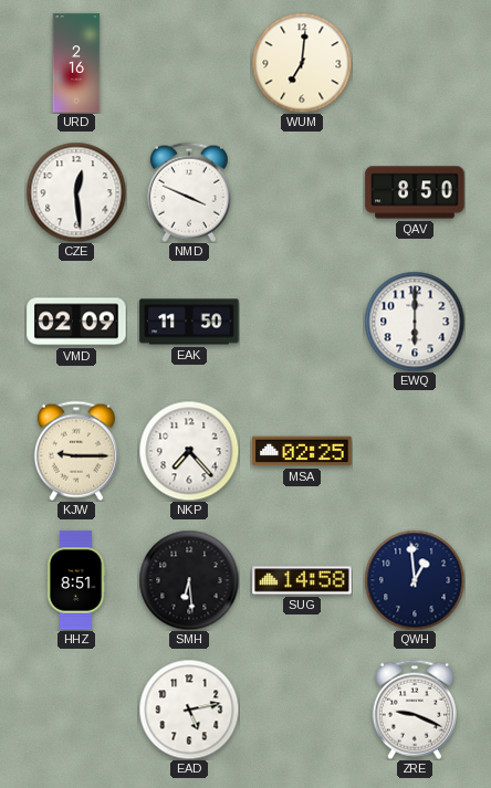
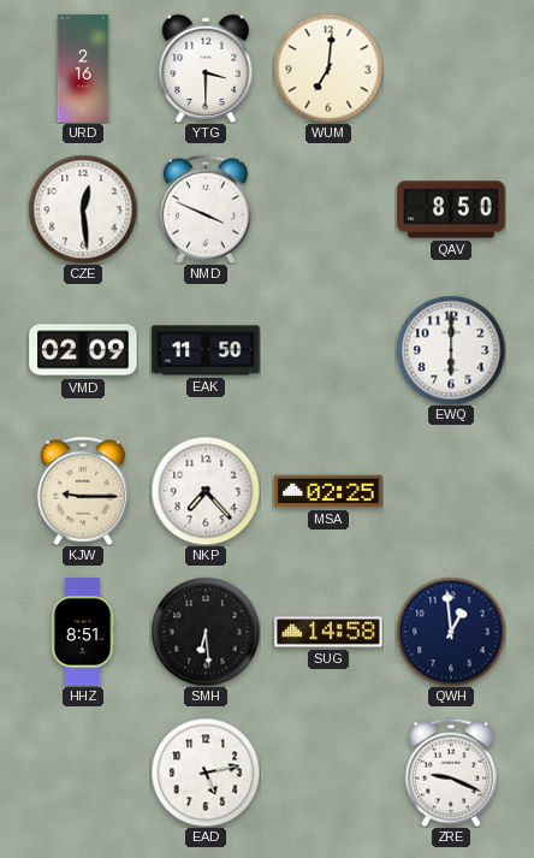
YTG: none -> 3:30 (206, 69)
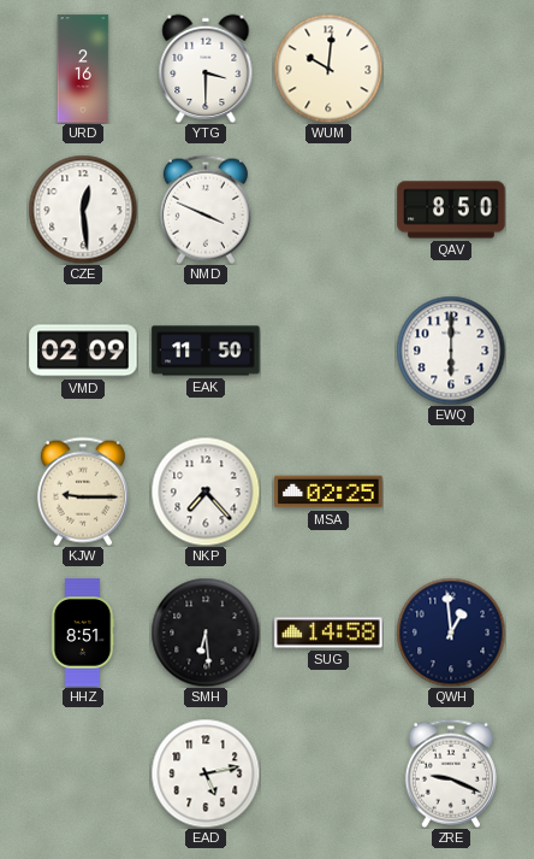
WUM: 7:01 -> 10:01 (328, 69)
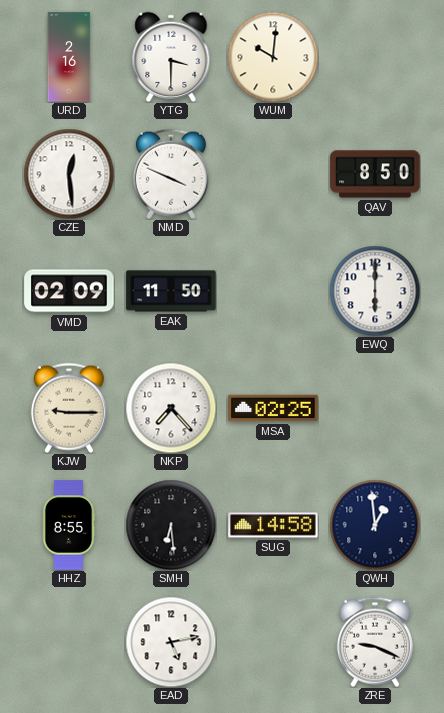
HHZ: 8:51 -> 8:55 (69, 525)
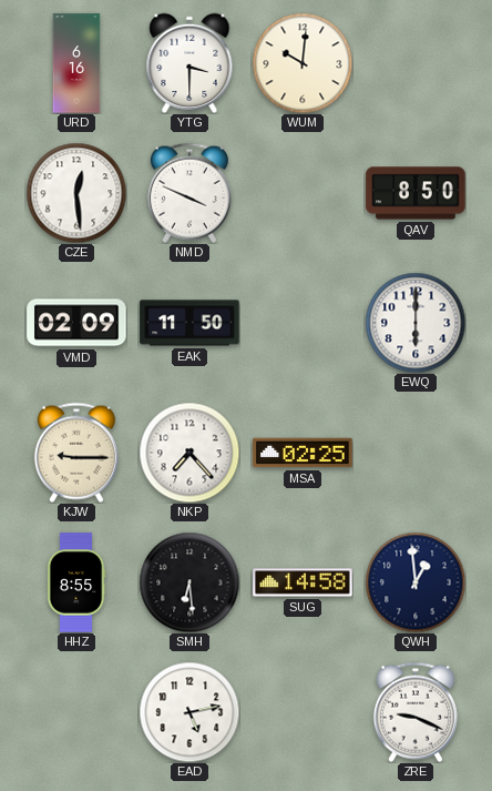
URD: 2:16 -> 6:16 (76, 63)
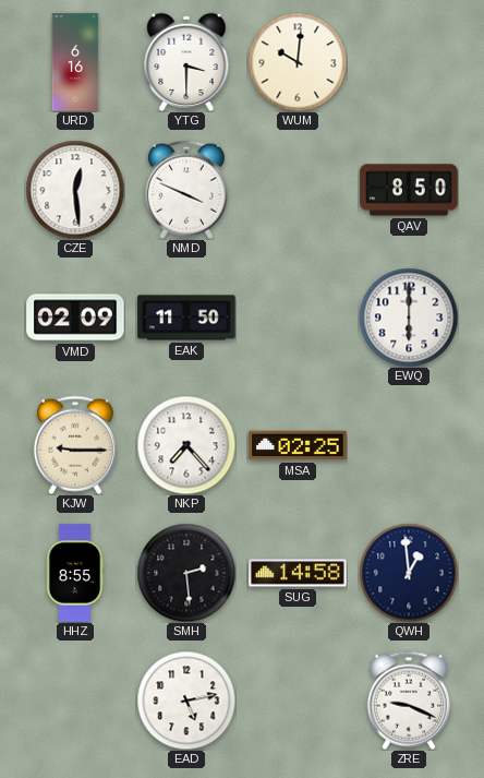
SMH: 6:29 -> 2:29 (186, 573)
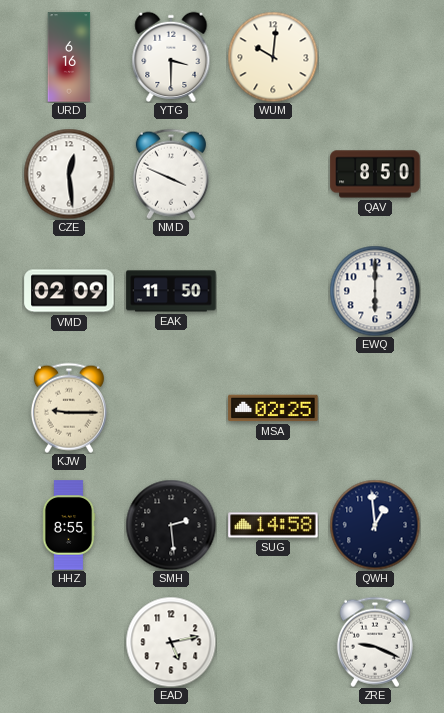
NKP: 7:23 -> none (186, 445)
